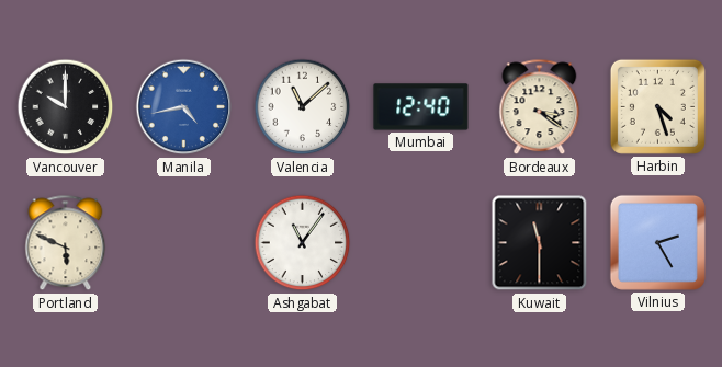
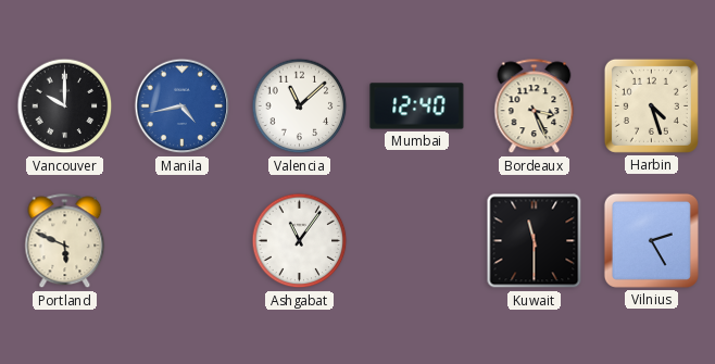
Bordeaux: 3:21 -> 3:26 (535, 106)
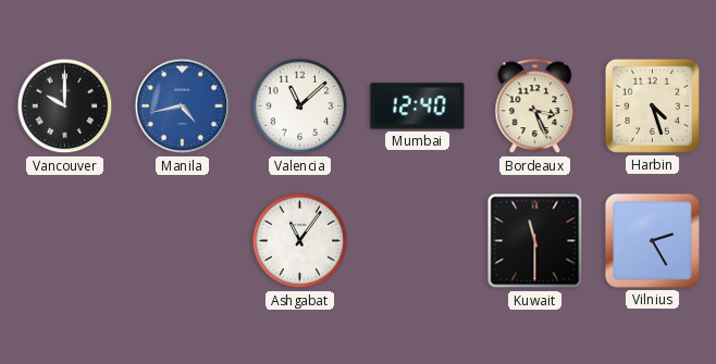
Portland: 5:49 -> none (65, 241)
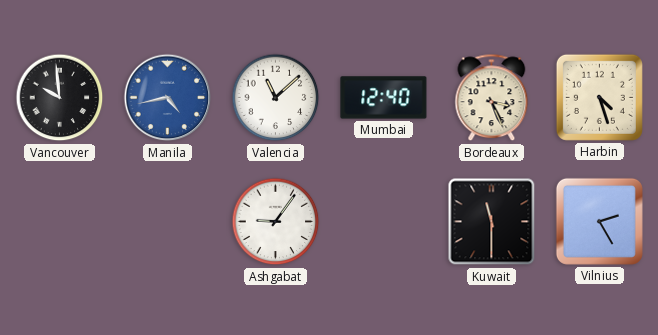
Vancouver: 10:00 -> 9:59 (60, 98)
Ashgabat: 11:06 -> 9:06 (276, 222)
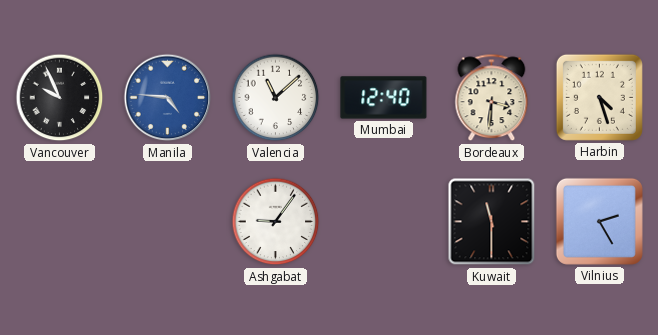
Vancouver: 9:59 -> 9:56 (60, 98)
Manila: 4:43 -> 4:46 (168, 98)
Bordeaux: 3:26 -> 3:31 (492, 98)
